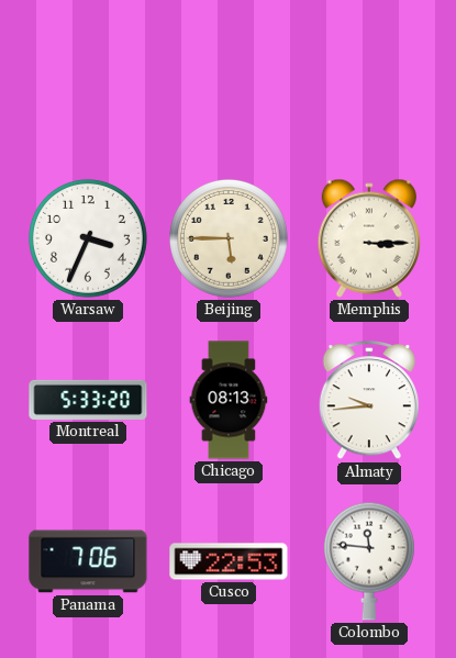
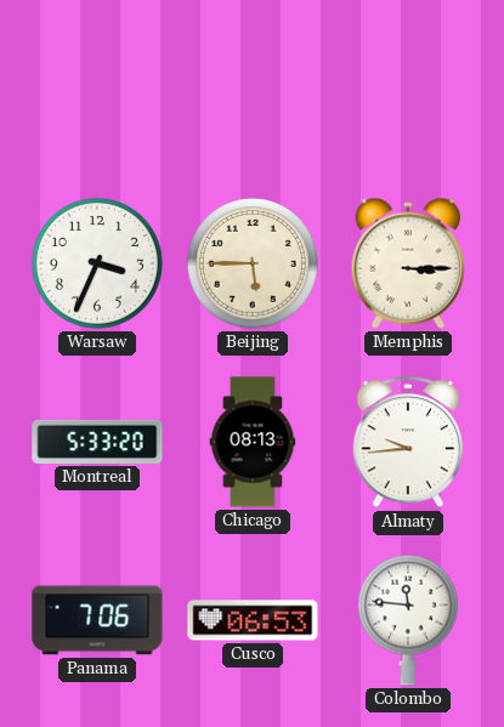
Cusco: 22:53 -> 06:53 (253, 620)
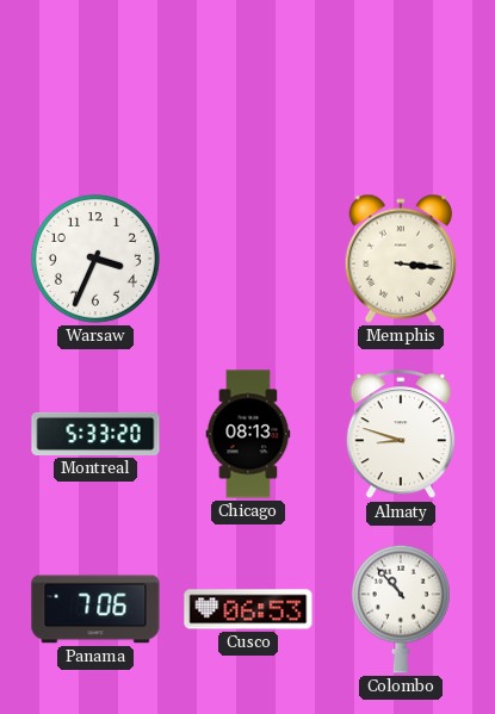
Beijing: 5:45 -> none (253, 263)
Memphis: 3:15 -> 3:16 (401, 259)
Almaty: 9:44 -> 8:48 (401, 435)
Colombo: 11:46 -> 10:53 (401, 609)
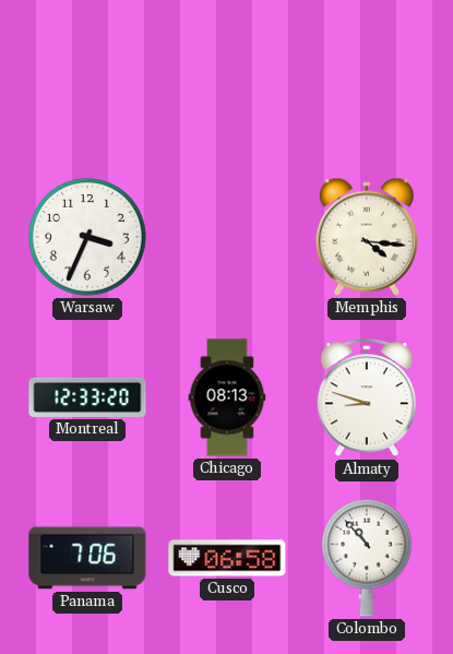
Memphis: 3:16 -> 4:16 (367, 237)
Montreal: 5:33 -> 12:33 (87, 397)
Cusco: 06:53 -> 06:58 (227, 558)
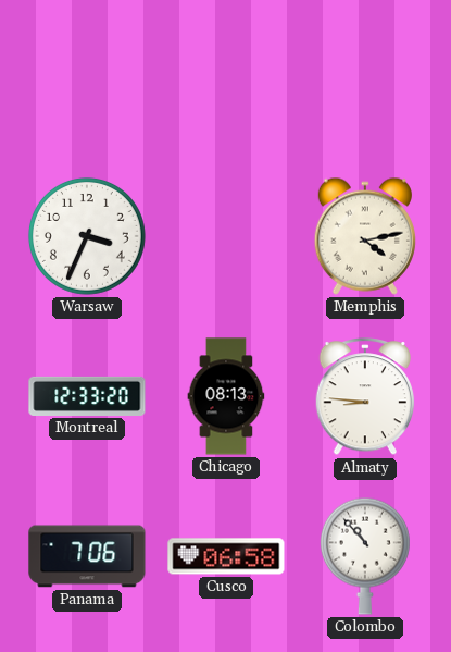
Memphis: 4:16 -> 4:13 (365, 236)
Almaty: 8:48 -> 8:46 (365, 397)
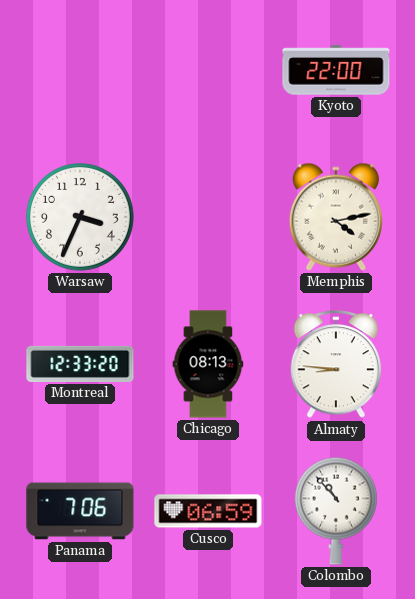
Kyoto: none -> 22:00 (336, 70)
Cusco: 06:58 -> 06:59 (208, 511)
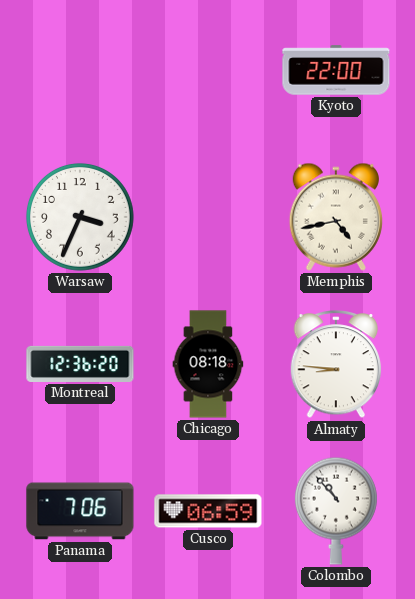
Memphis: 4:13 -> 4:43 (336, 217)
Montreal: 12:33 -> 12:36 (80, 364)
Chicago: 08:13 -> 08:18 (208, 364)
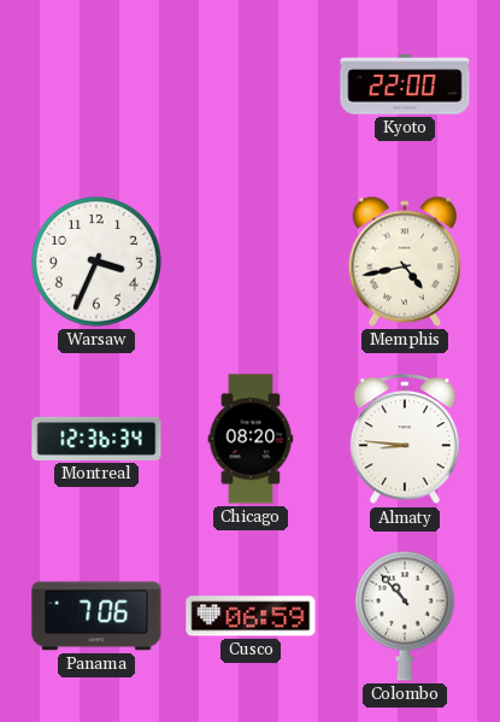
Montreal: 12:36:20 -> 12:36:34 (96, 439)
Chicago: 08:18 -> 08:20 (251, 439)
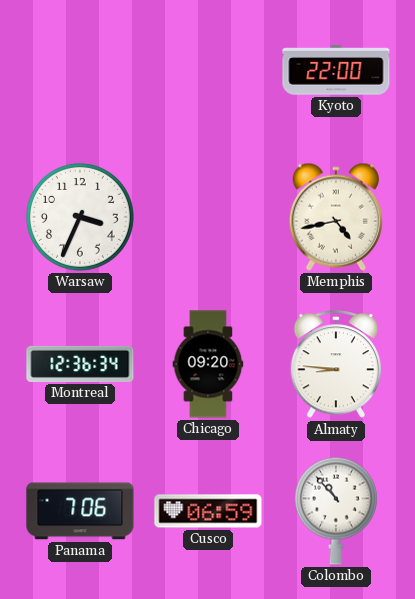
Chicago: 08:20 -> 09:20 (208, 364)
